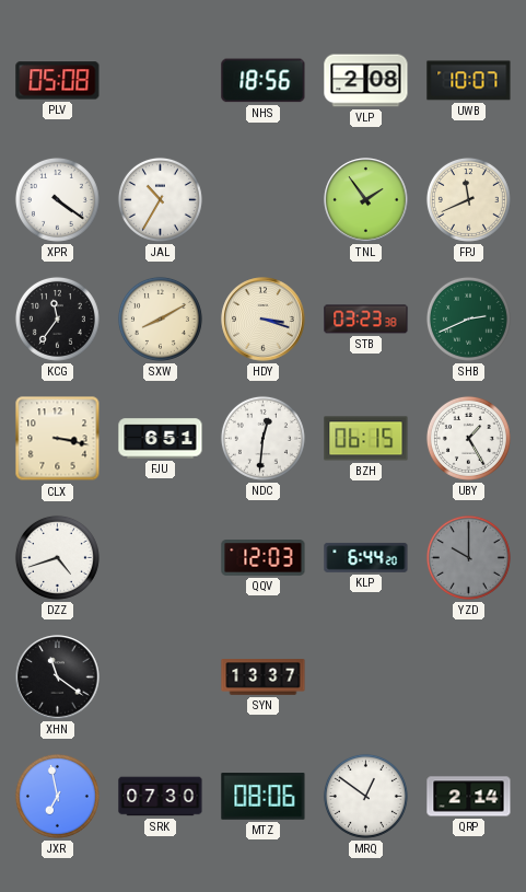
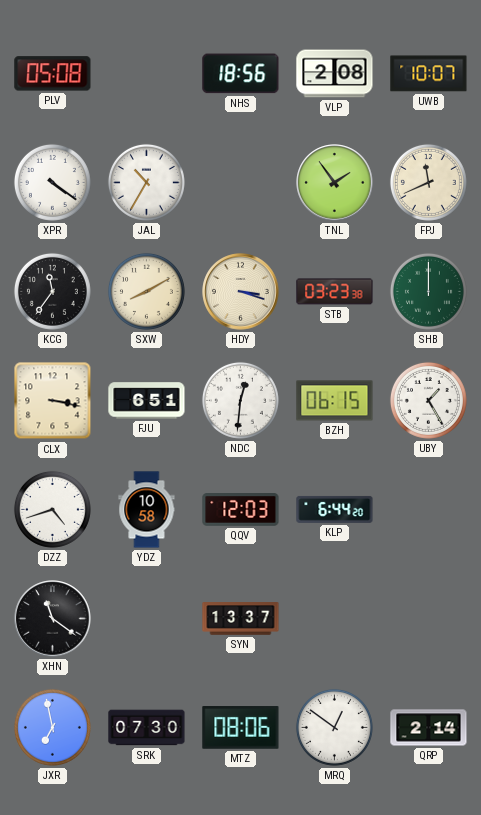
SHB: 2:41 -> 12:00 (428, 291)
YDZ: none -> 10:58 (147, 510)
YZD: 10:00 -> none (468, 557)
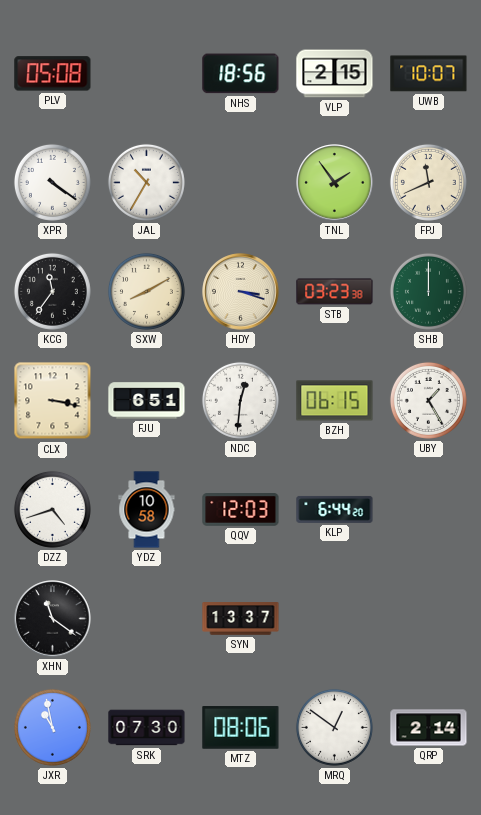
VLP: 2:08 -> 2:15 (335, 74)
JXR: 6:58 -> 10:58 (52, 727)
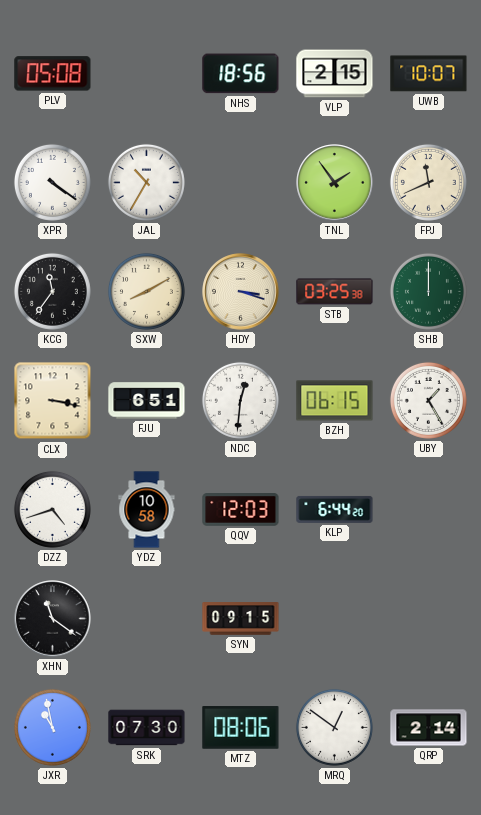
STB: 03:23 -> 03:25 (335, 292)
SYN: 13:37 -> 09:15 (241, 619)
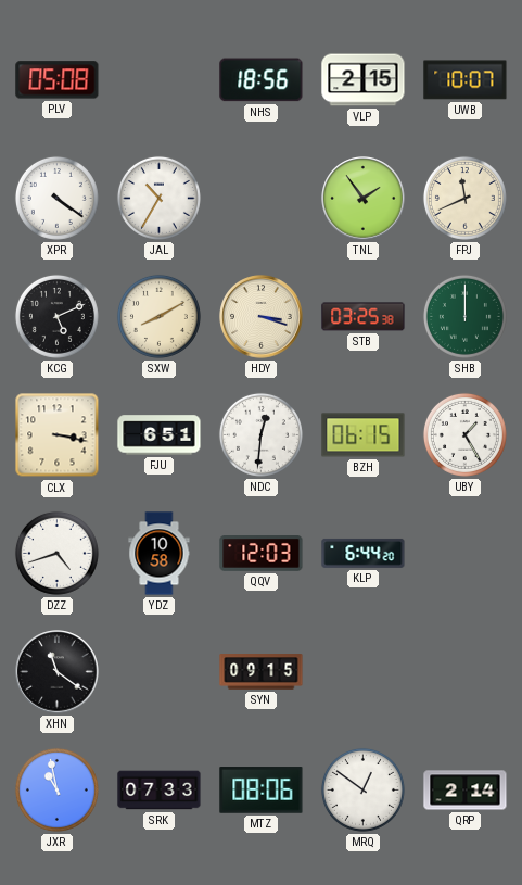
KCG: 11:36 -> 5:11 (56, 316)
SRK: 07:30 -> 07:33 (160, 791)
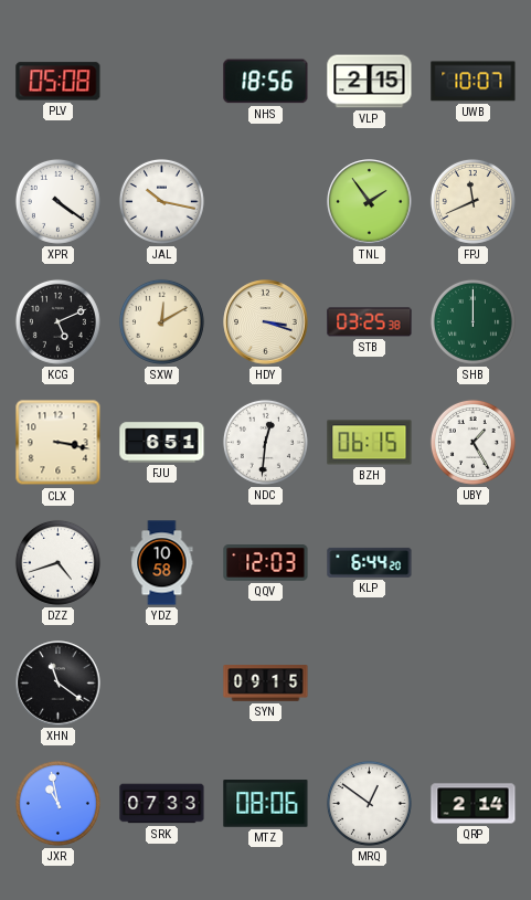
JAL: 10:35 -> 10:17 (161, 201)
SXW: 8:10 -> 12:10 (161, 321)
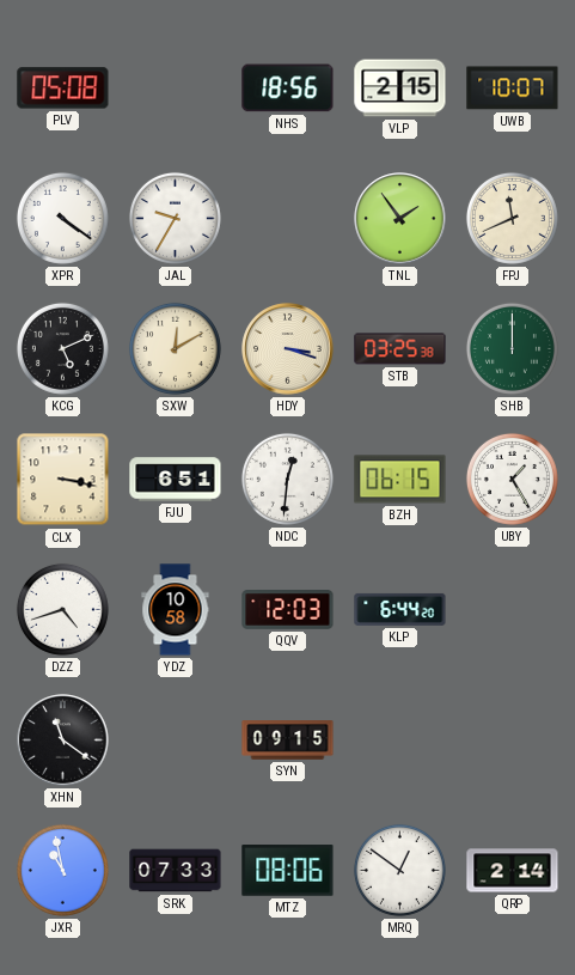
JAL: 10:17 -> 9:35 (175, 218)
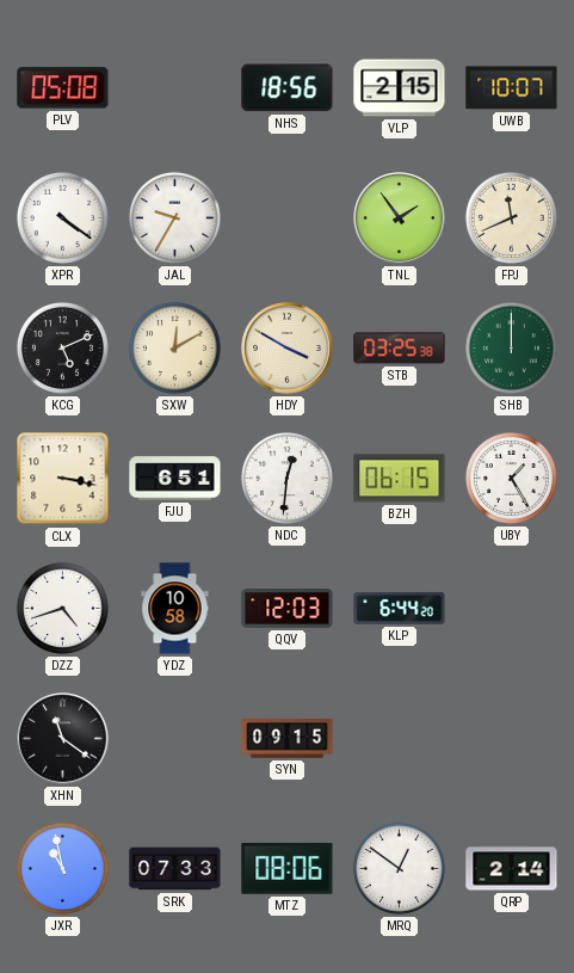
HDY: 3:18 -> 3:50 (288, 349)
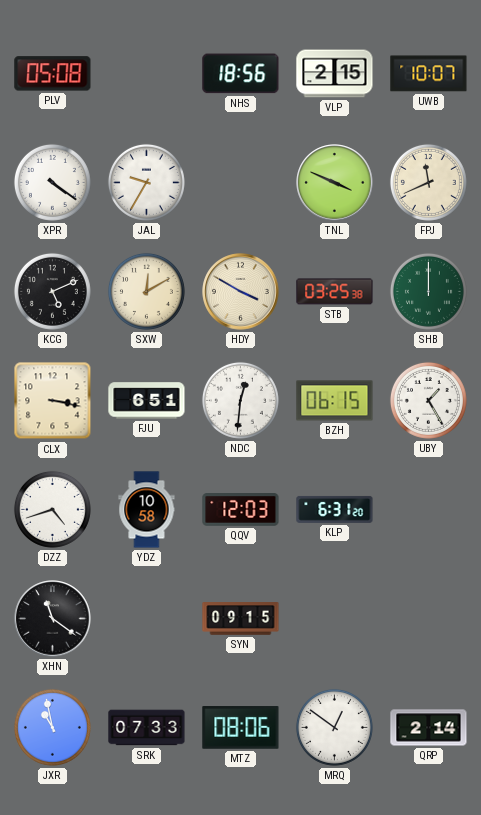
TNL: 1:54 -> 3:49 (335, 183)
KLP: 6:44 -> 6:31 (335, 509)
